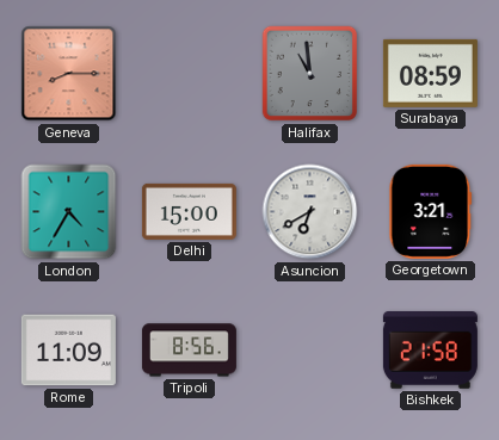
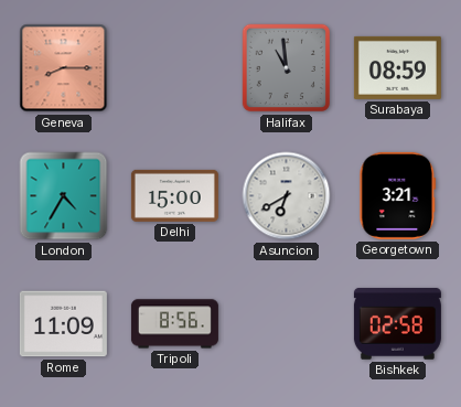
Bishkek: 21:58 -> 02:58 (397, 324)
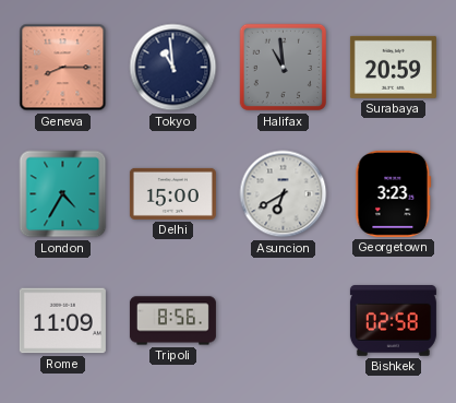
Tokyo: none -> 10:59 (173, 68)
Surabaya: 08:59 -> 20:59 (393, 67)
Georgetown: 3:21 -> 3:23 (394, 193)
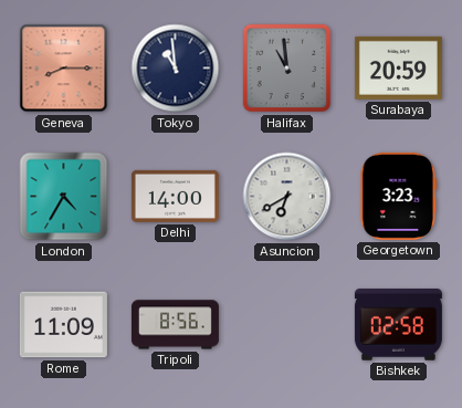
Delhi: 15:00 -> 14:00 (175, 196)
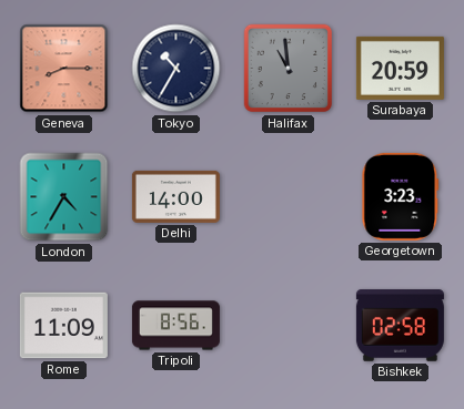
Tokyo: 10:59 -> 10:35 (176, 69)
Asuncion: 6:40 -> none (287, 197)
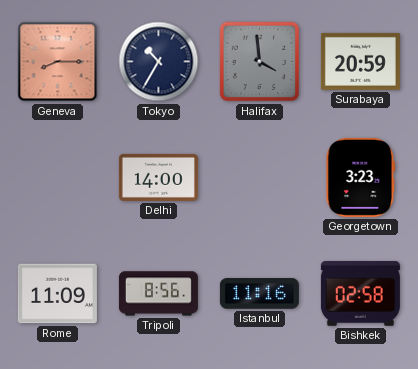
Halifax: 10:59 -> 3:59 (260, 62)
London: 4:35 -> none (64, 197)
Istanbul: none -> 11:16 (259, 294)
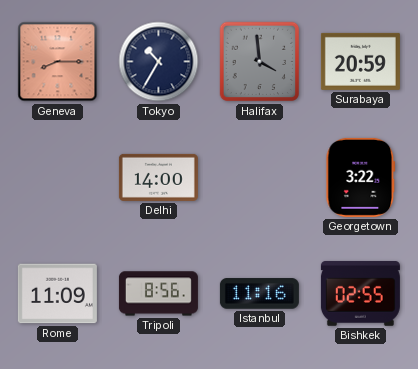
Georgetown: 3:23 -> 3:22 (361, 177)
Bishkek: 02:58 -> 02:55 (360, 294)
